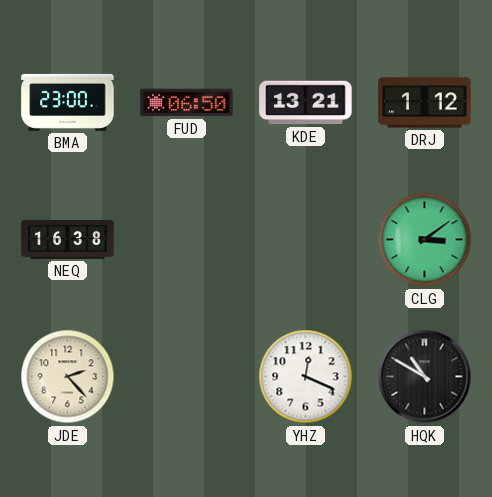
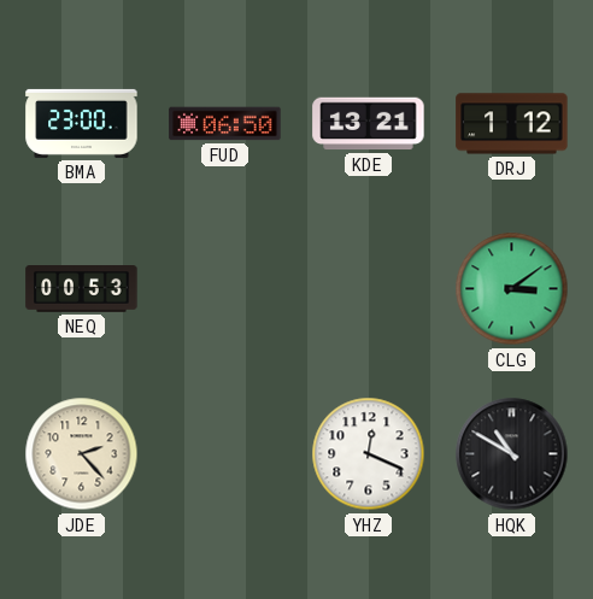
NEQ: 16:38 -> 00:53 (82, 289)
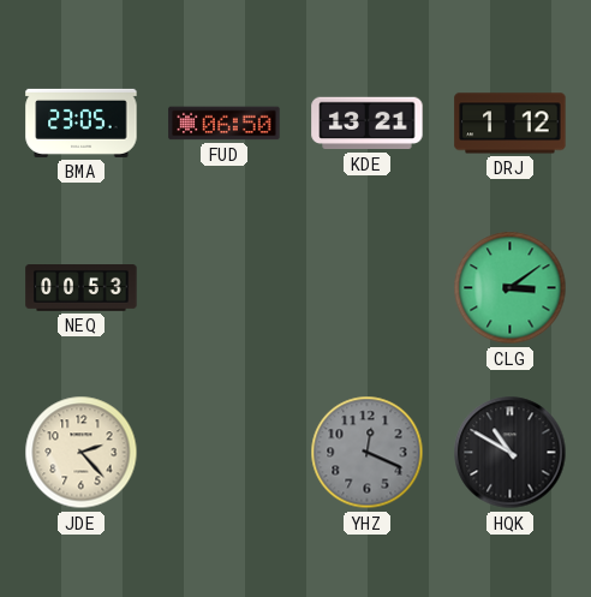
BMA: 23:00 -> 23:05 (82, 123)
YHZ dial: white -> grey (368, 453)
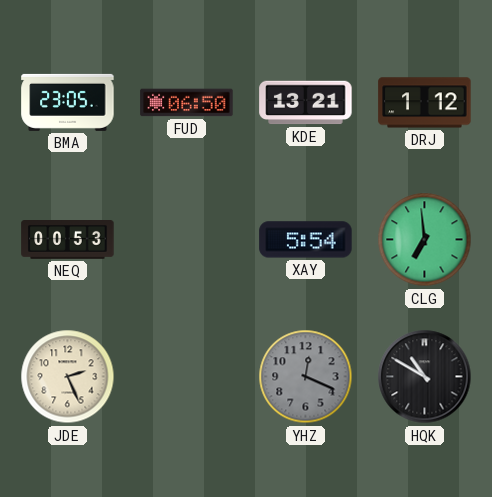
XAY: none -> 5:54 (306, 240)
CLG: 3:09 -> 6:59 (425, 240)
JDE: 2:23 -> 2:26 (68, 377)
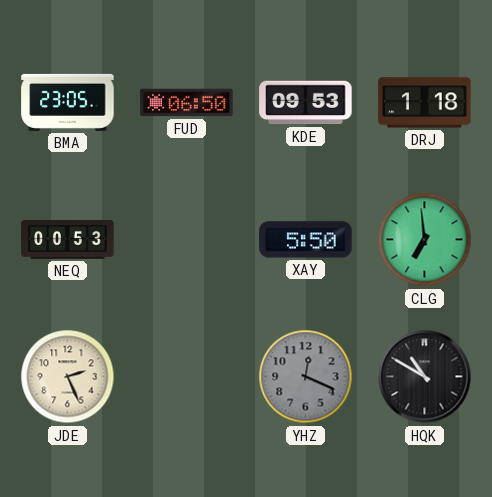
KDE: 13:21 -> 09:53 (306, 103)
DRJ: 1:12 -> 1:18 (425, 103)
XAY: 5:54 -> 5:50 (306, 240)
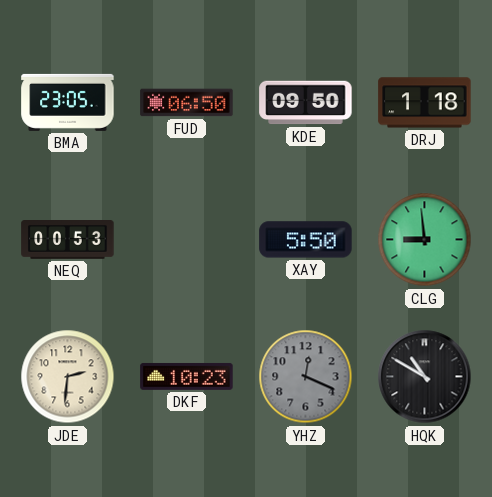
KDE: 09:53 -> 09:50 (306, 103)
CLG: 6:59 -> 8:59 (425, 240)
JDE: 2:26 -> 2:31 (68, 377)
DKF: none -> 10:23 (187, 377)
